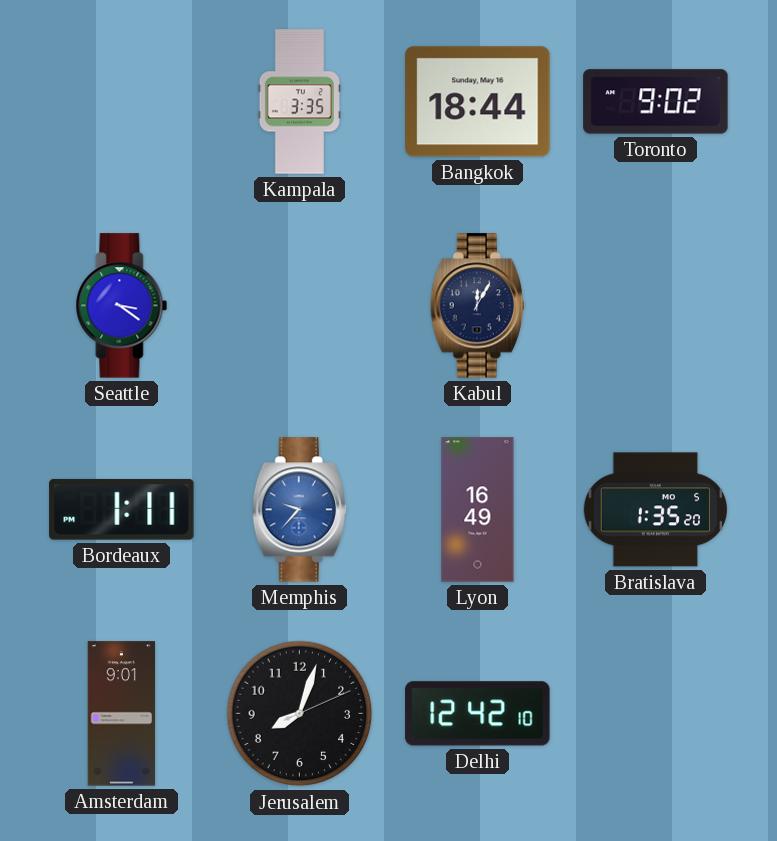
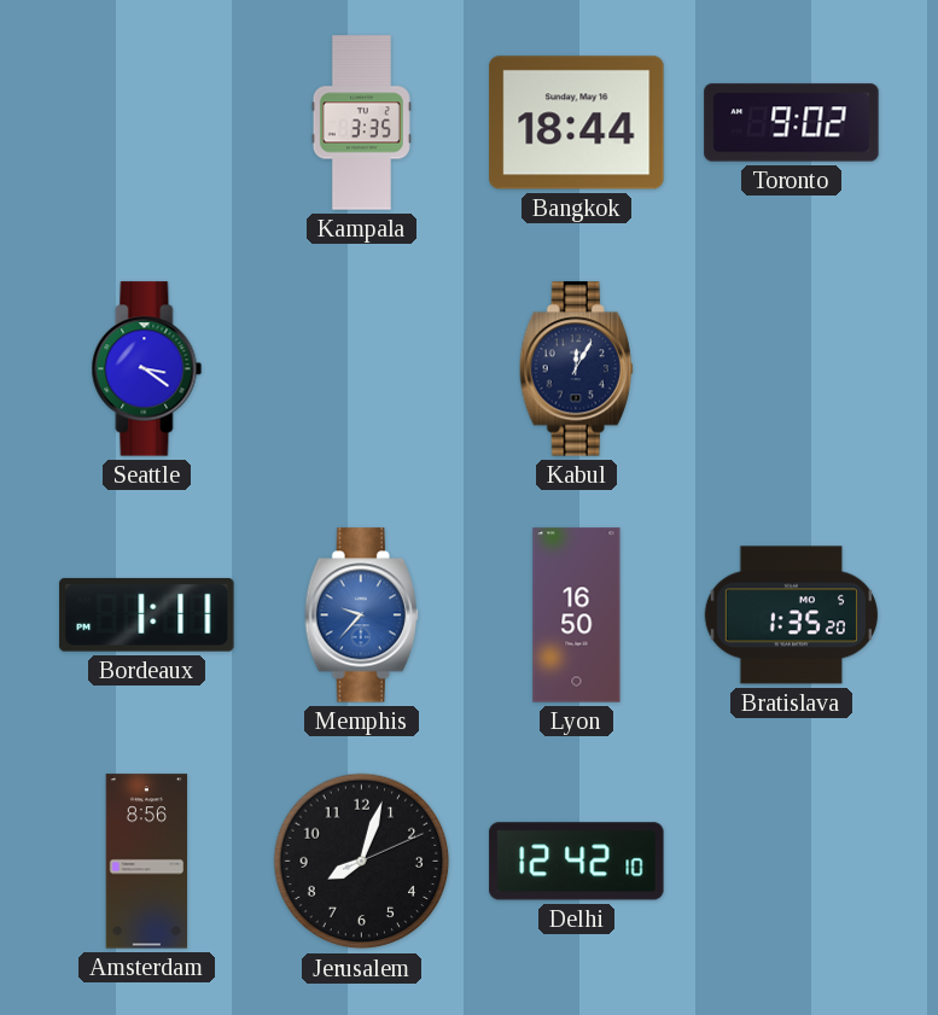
Lyon: 16:49 -> 16:50 (577, 616)
Amsterdam: 9:01 -> 8:56 (147, 862)
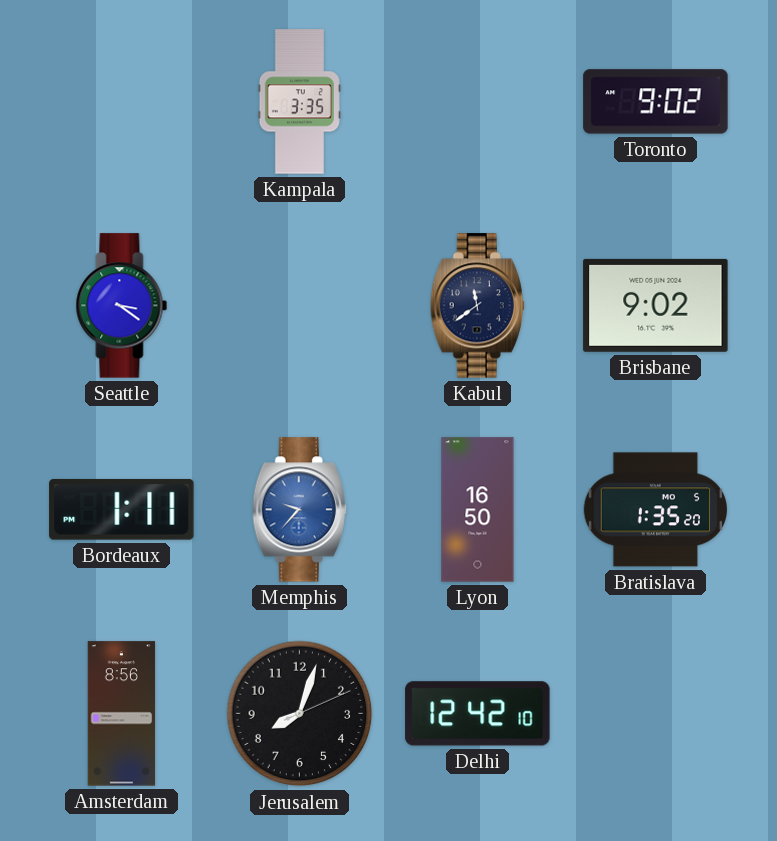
Bangkok: 18:44 -> none (577, 123)
Kabul: 12:05 -> 11:39 (477, 306)
Brisbane: none -> 9:02 (656, 305)
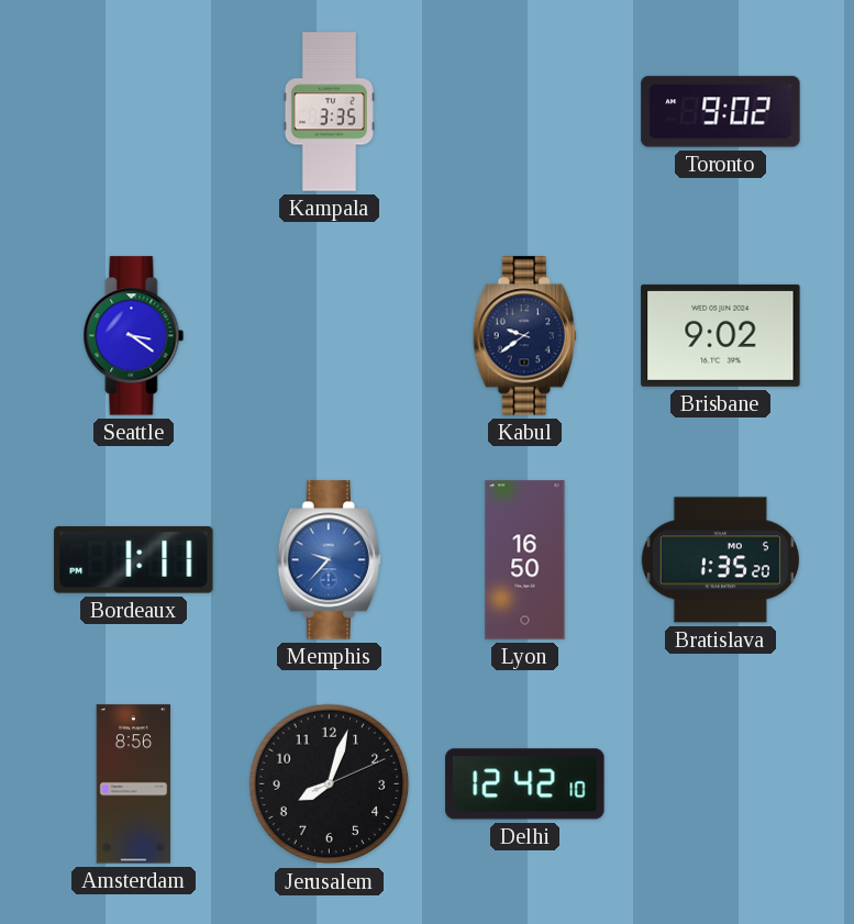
Kabul: 11:39 -> 9:39 (524, 336)
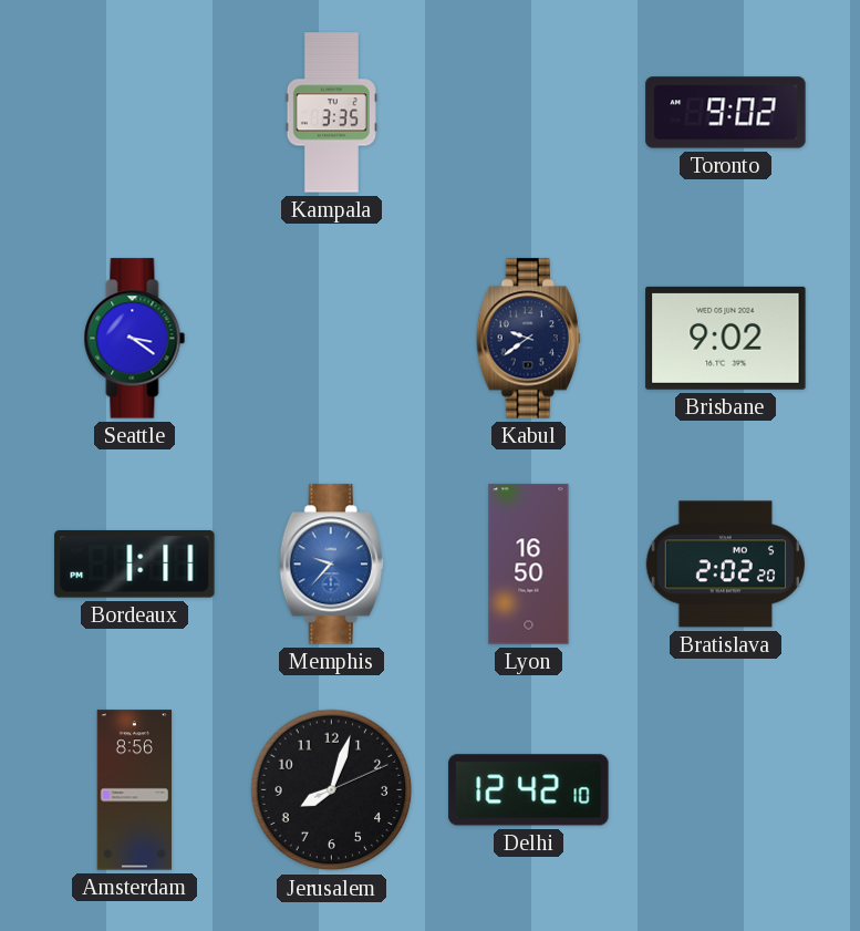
Bratislava: 1:35 -> 2:02 (725, 565)
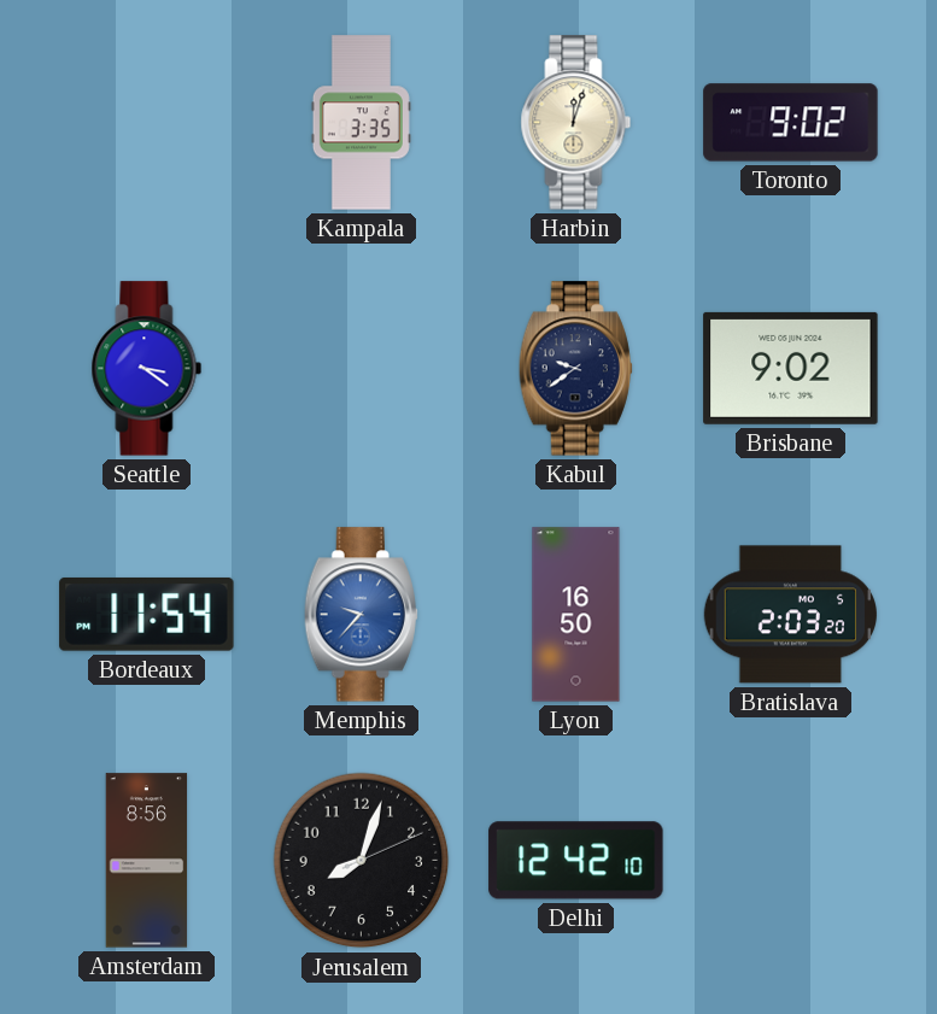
Harbin: none -> 12:03 (576, 123)
Bordeaux: 1:11 -> 11:54 (147, 615)
Bratislava: 2:02 -> 2:03 (790, 615)
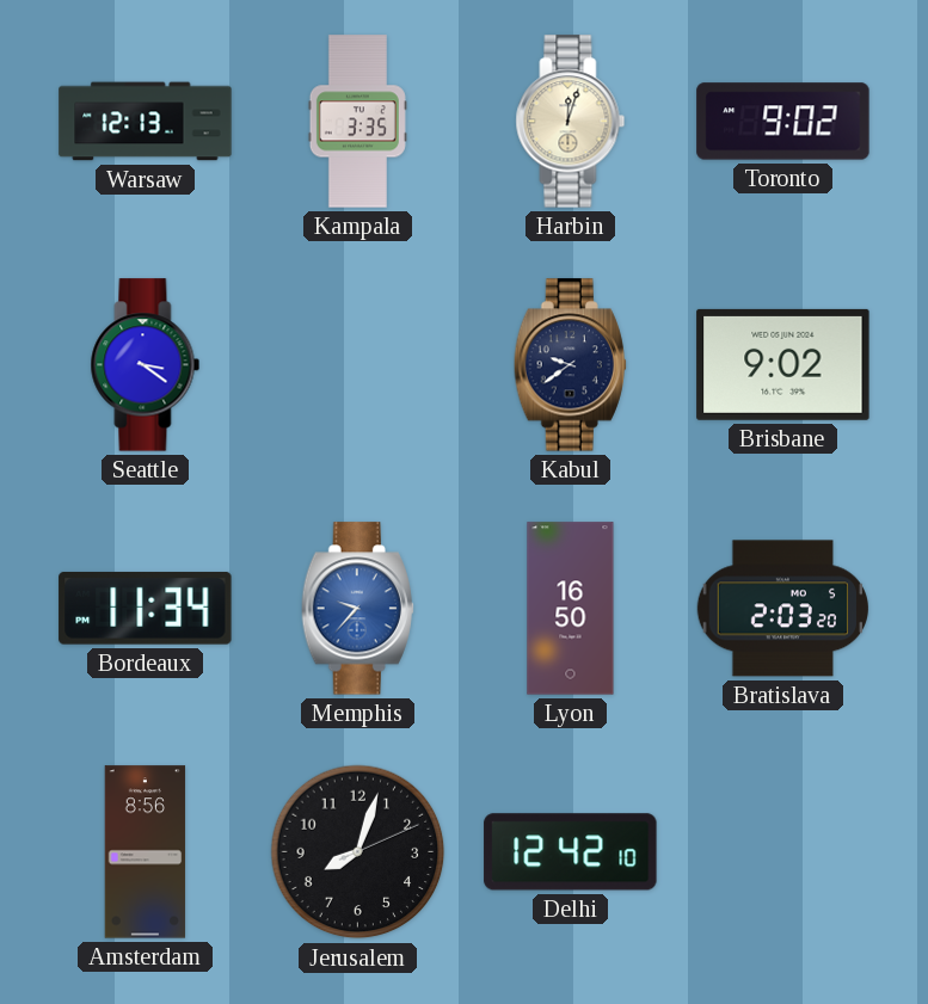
Warsaw: none -> 12:13 (146, 122)
Bordeaux: 11:54 -> 11:34 (146, 609)
